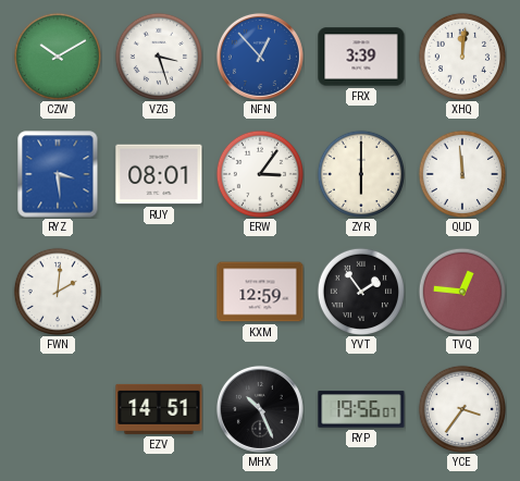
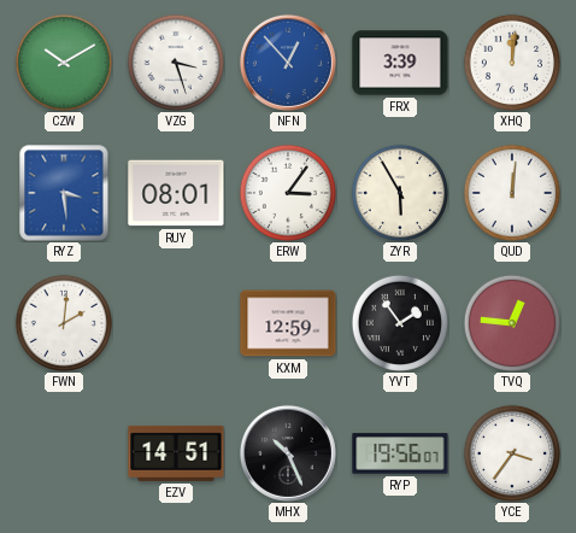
ZYR: 6:00 -> 5:55 (399, 192)
QUD: 11:59 -> 12:01 (511, 192)
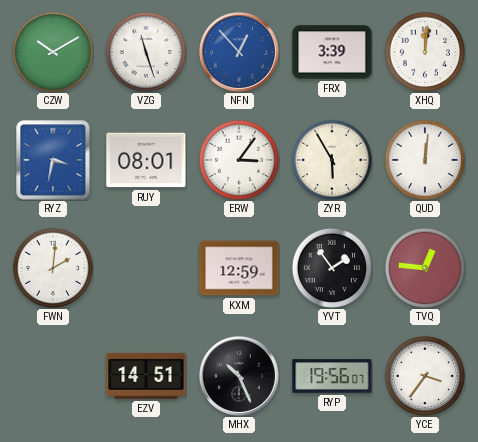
VZG: 3:27 -> 11:27 (145, 51)
RYZ: 3:29 -> 3:32 (53, 160)
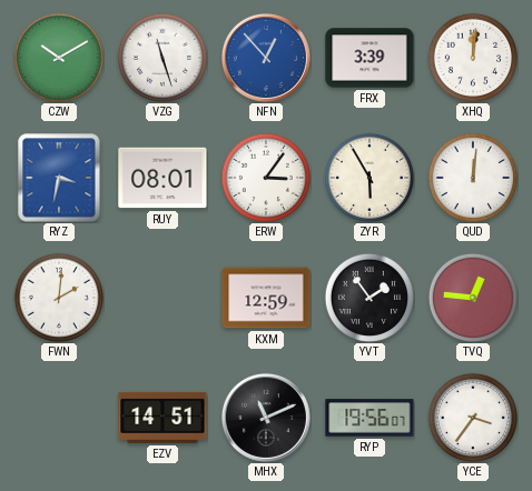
MHX: 10:26 -> 11:11 (266, 418)
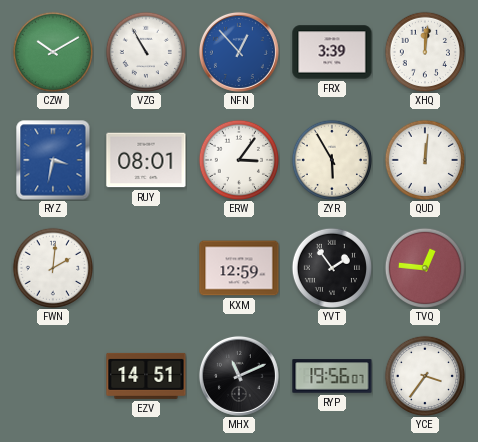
VZG: 11:27 -> 10:55 (145, 51)
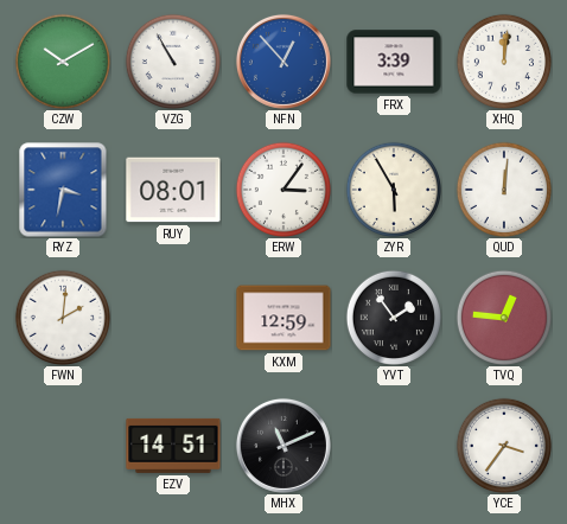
RYP: 19:56 -> none (332, 376)
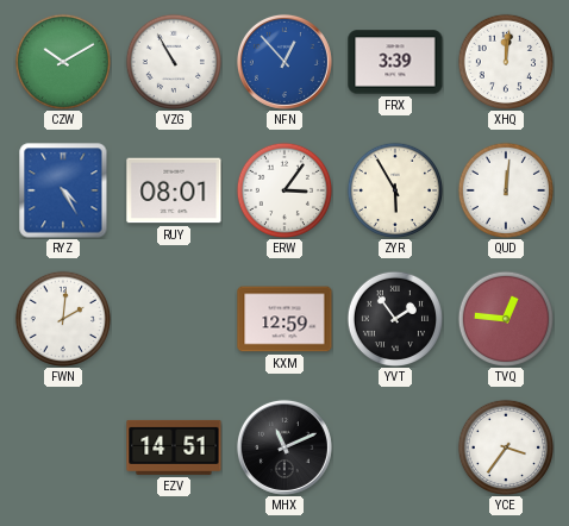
RYZ: 3:32 -> 4:25 (63, 190)
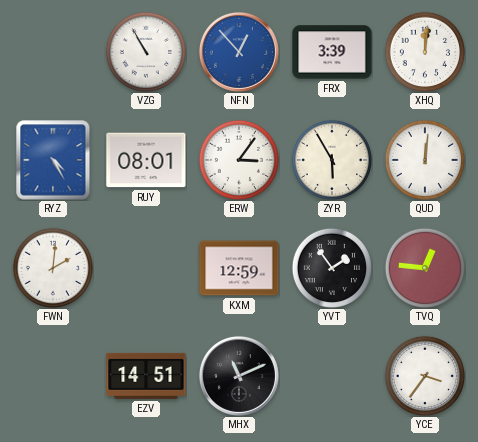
CZW: 10:10 -> none (62, 61)
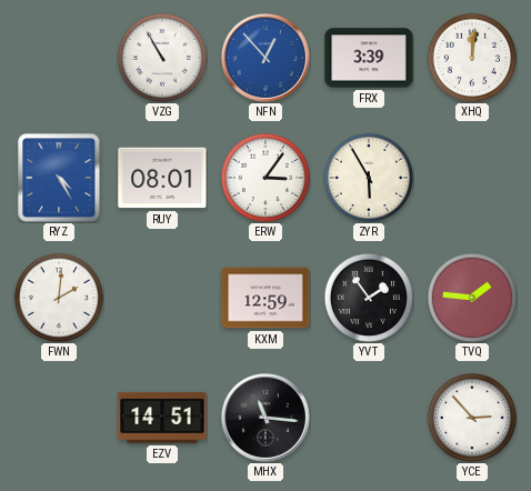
QUD: 12:01 -> none (424, 159)
TVQ: 12:46 -> 1:46 (471, 297)
MHX: 11:11 -> 11:16 (265, 418)
YCE: 3:36 -> 2:53 (471, 417)
